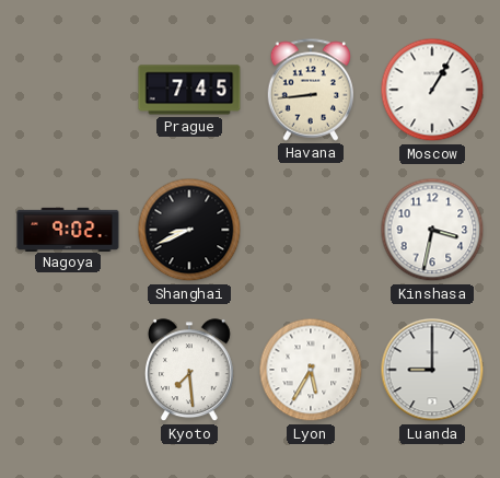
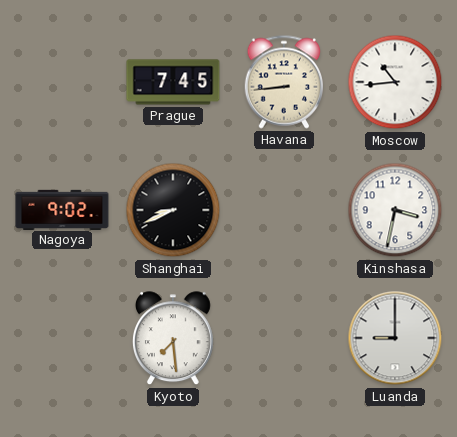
Moscow: 1:05 -> 10:44 (395, 82)
Lyon: 5:35 -> none (311, 370)
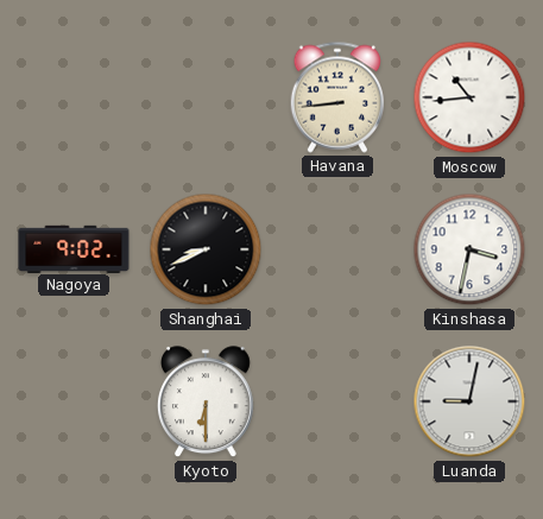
Prague: 7:45 -> none (173, 82)
Kyoto: 7:29 -> 6:30 (206, 403)
Luanda: 9:00 -> 9:02 (469, 401)
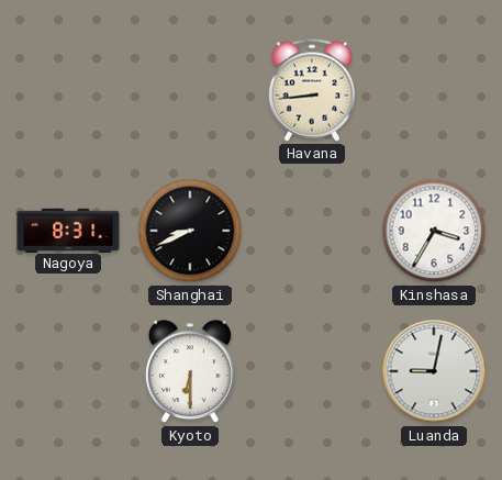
Moscow: 10:44 -> none (469, 97)
Nagoya: 9:02 -> 8:31 (68, 230)
Kinshasa: 3:32 -> 3:35 (434, 231)
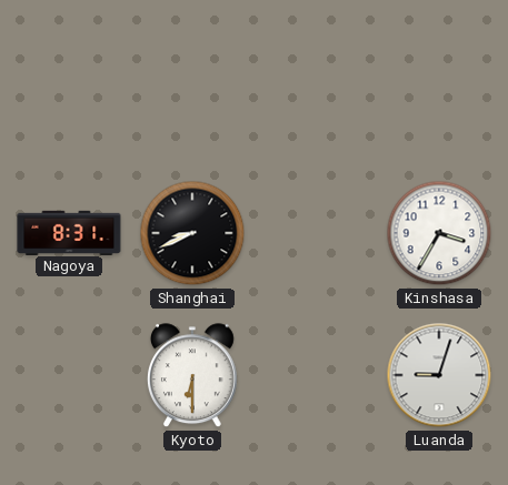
Havana: 8:44 -> none (312, 90)
Luanda: 9:02 -> 9:03 (439, 375)
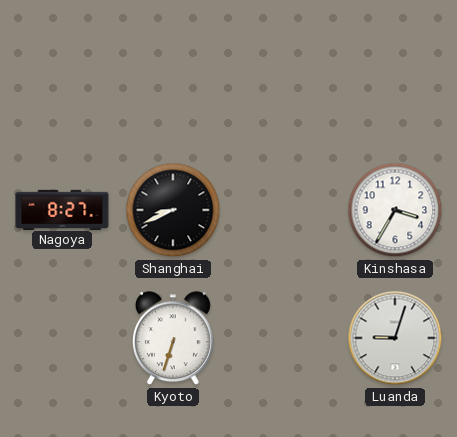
Nagoya: 8:31 -> 8:27 (62, 209)
Kyoto: 6:30 -> 6:33 (173, 339)
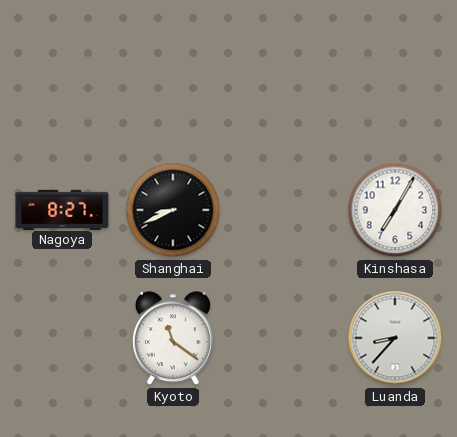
Kinshasa: 3:35 -> 7:05 (395, 210)
Kyoto: 6:33 -> 11:21 (173, 339)
Luanda: 9:03 -> 8:37 (395, 338)
